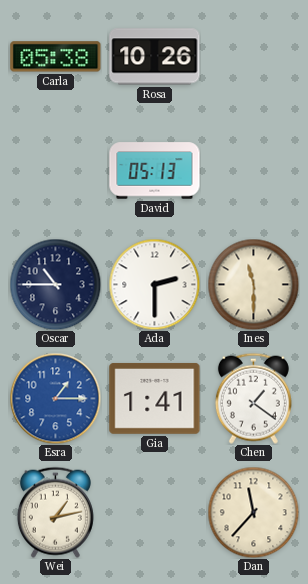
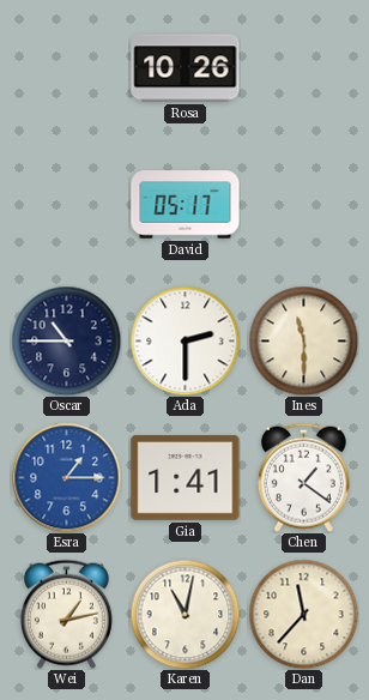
Carla: 05:38 -> none (56, 57)
David: 05:13 -> 05:17 (186, 205)
Karen: none -> 11:02 (184, 614)
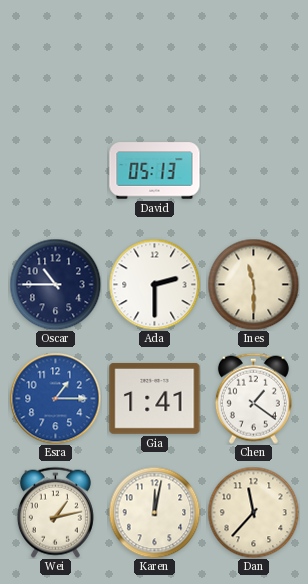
Rosa: 10:26 -> none (186, 68)
David: 05:17 -> 05:13 (155, 171)
Karen: 11:02 -> 12:02 (154, 512)
